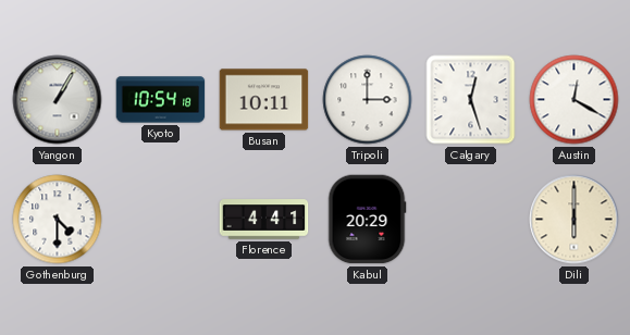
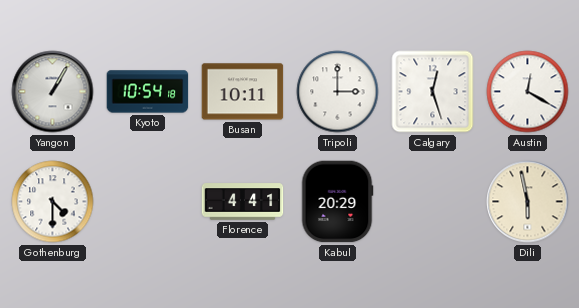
Dili: 6:00 -> 5:58 (528, 202)
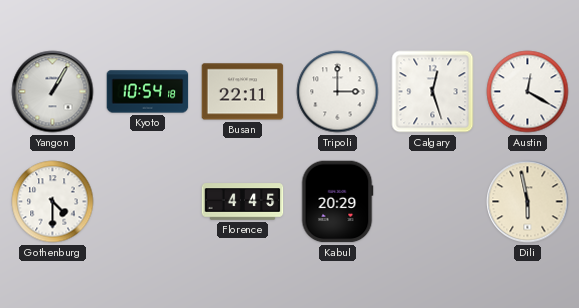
Busan: 10:11 -> 22:11 (243, 92)
Florence: 4:41 -> 4:45 (243, 202)
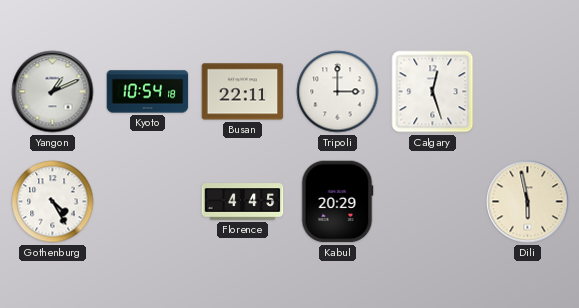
Yangon: 1:05 -> 1:11 (53, 92)
Austin: 12:20 -> none (528, 92)
Gothenburg: 4:30 -> 4:25 (53, 202)
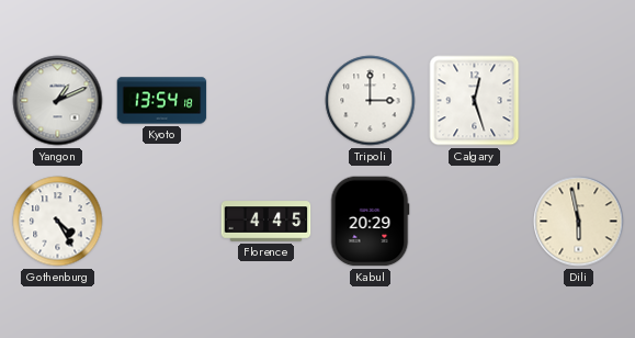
Kyoto: 10:54 -> 13:54 (162, 101)
Busan: 22:11 -> none (243, 92)
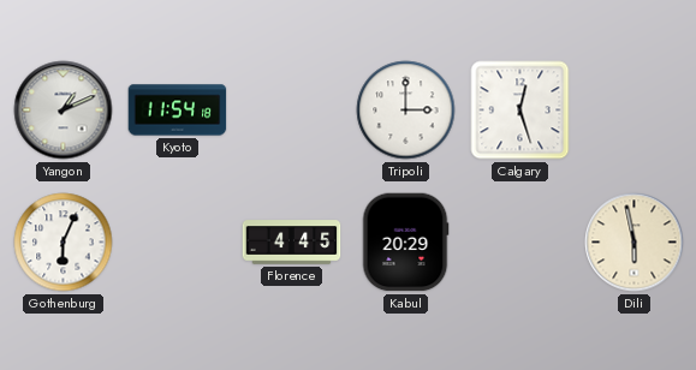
Kyoto: 13:54 -> 11:54 (178, 111)
Gothenburg: 4:25 -> 6:04 (64, 243)
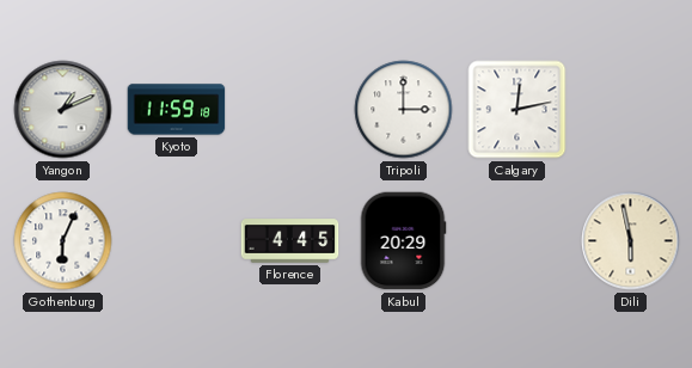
Kyoto: 11:54 -> 11:59 (177, 110)
Calgary: 12:27 -> 12:13 (518, 110)
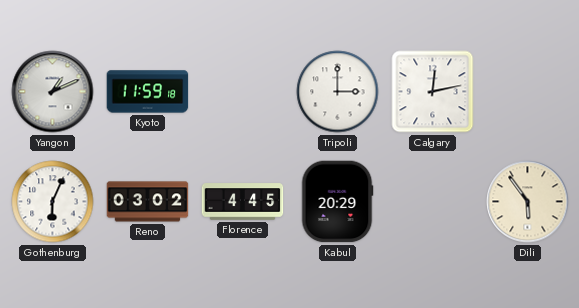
Reno: none -> 03:02 (148, 202)
Dili: 5:58 -> 5:54 (528, 202)
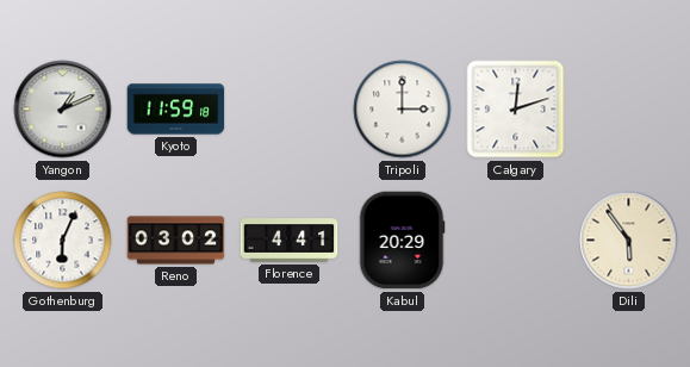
Calgary: 12:13 -> 12:12 (516, 110)
Florence: 4:45 -> 4:41 (290, 241)
